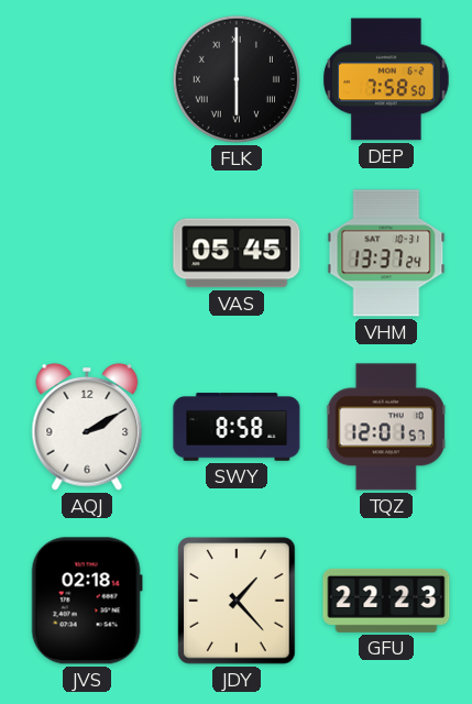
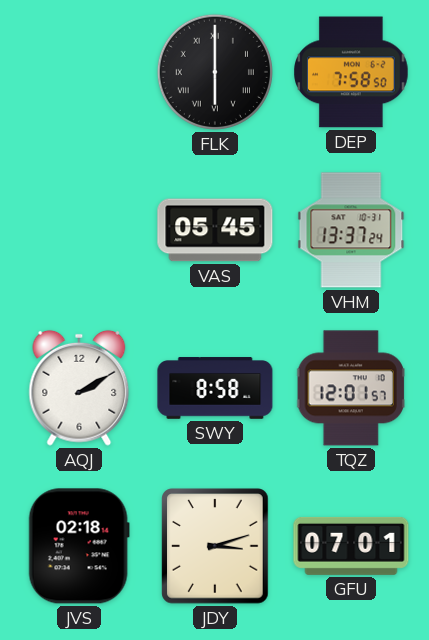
JDY: 1:23 -> 3:12 (215, 546)
GFU: 22:23 -> 07:01 (351, 546)
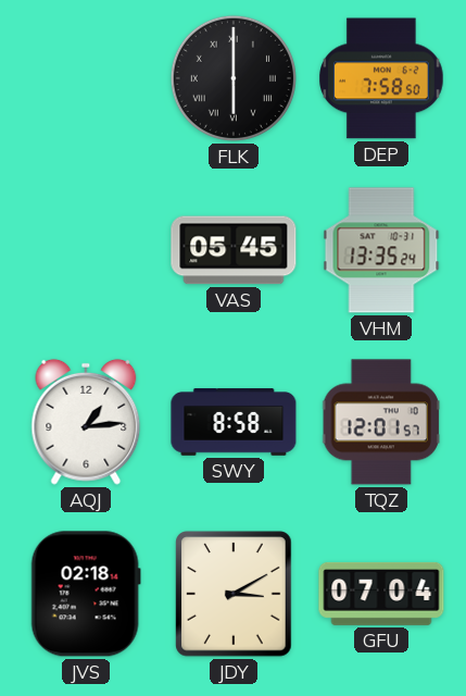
VHM: 13:37 -> 13:35 (381, 250)
AQJ: 2:10 -> 1:14 (86, 422)
JDY: 3:12 -> 3:10 (234, 594)
GFU: 07:01 -> 07:04 (381, 594)
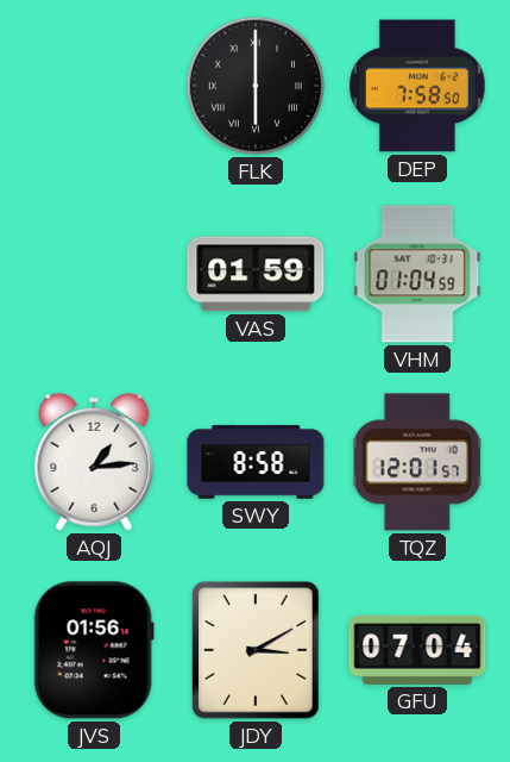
VAS: 05:45 -> 01:59 (256, 274)
VHM: 13:35 -> 01:04 (417, 274)
JVS: 02:18 -> 01:56 (94, 650)
